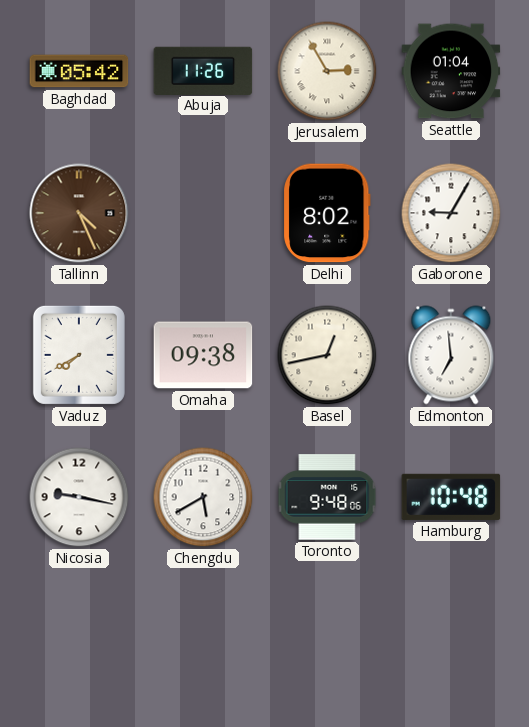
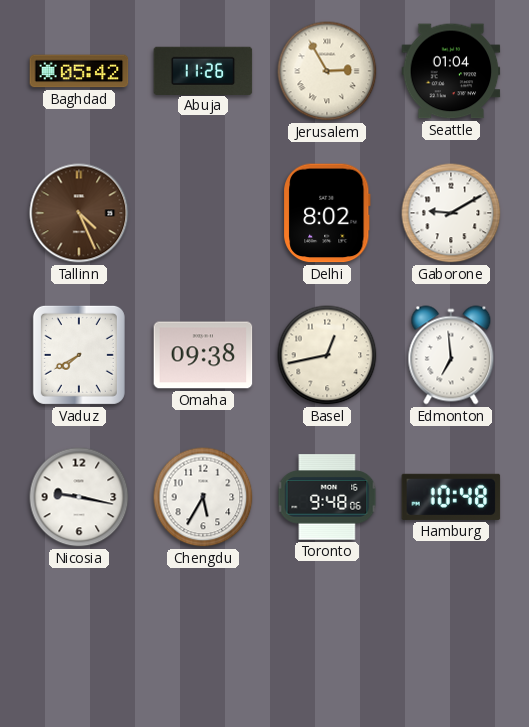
Gaborone: 9:05 -> 9:10 (451, 213)
Chengdu: 5:40 -> 5:35 (203, 497)
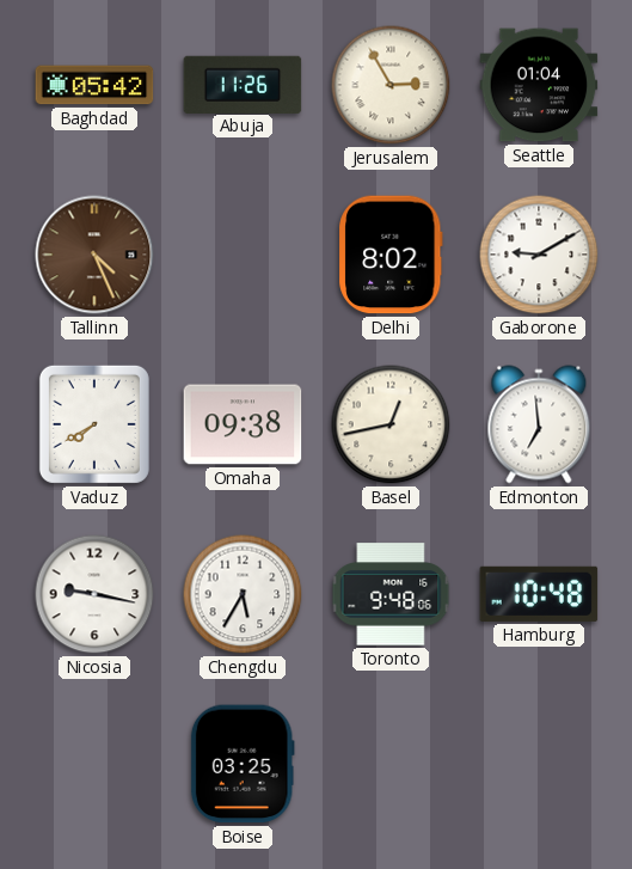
Boise: none -> 03:25 (243, 764)
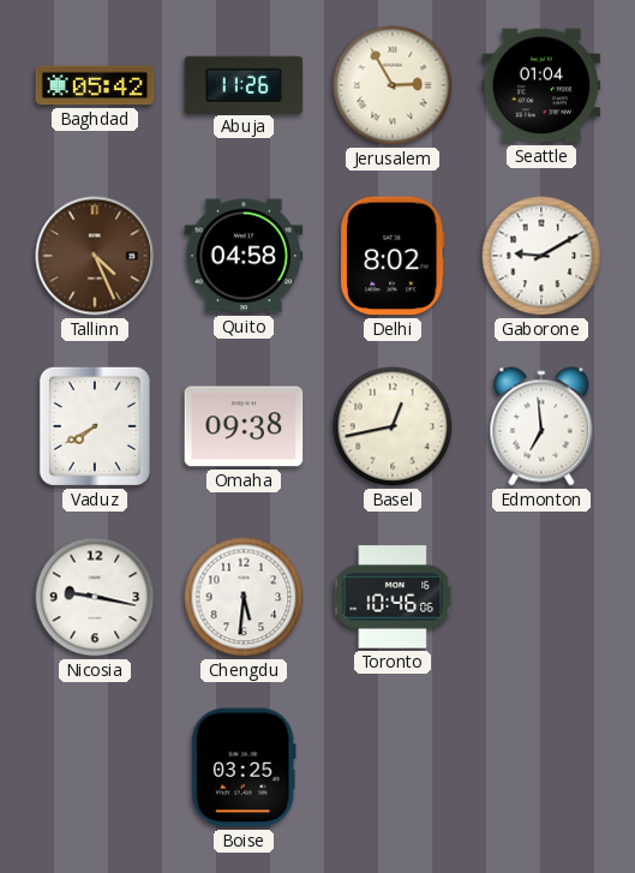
Quito: none -> 04:58 (244, 256)
Chengdu: 5:35 -> 5:31 (244, 597)
Toronto: 9:48 -> 10:46 (393, 597)
Hamburg: 10:48 -> none (539, 594)
